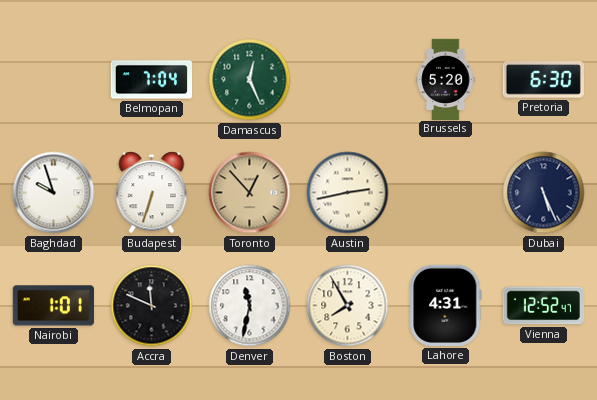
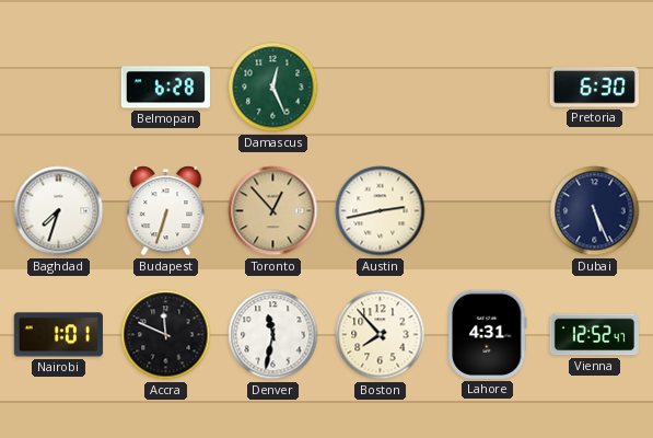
Belmopan: 7:04 -> 6:28 (165, 88)
Brussels: 5:20 -> none (446, 79)
Baghdad: 9:57 -> 7:33 (59, 211)
Boston: 7:55 -> 7:53 (381, 335)
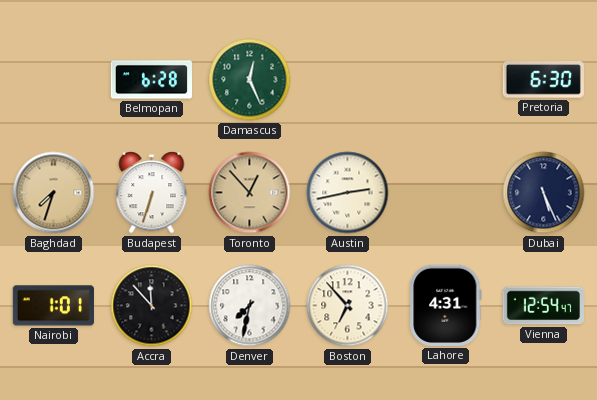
Baghdad dial: white -> champagne (54, 193)
Accra: 11:49 -> 11:53 (152, 306)
Denver: 11:32 -> 7:32 (250, 306)
Boston: 7:53 -> 6:53 (348, 306)
Vienna: 12:52 -> 12:54 (543, 306)
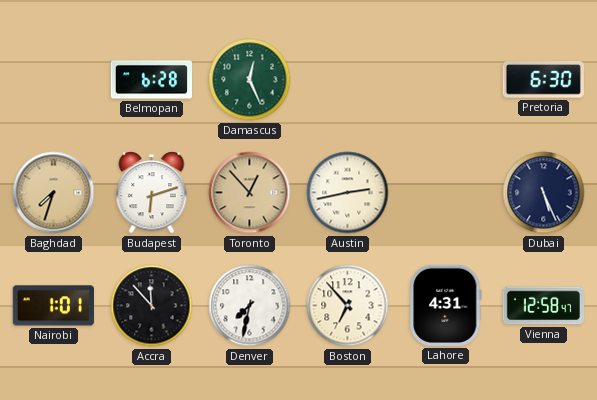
Budapest: 6:33 -> 6:12 (152, 193)
Vienna: 12:54 -> 12:58 (543, 306)
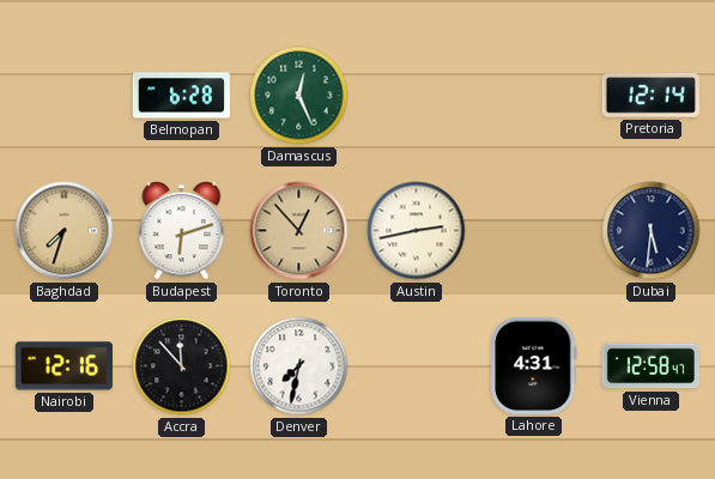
Pretoria: 6:30 -> 12:14 (650, 96)
Dubai: 5:26 -> 5:31 (652, 231)
Nairobi: 1:01 -> 12:16 (63, 366)
Boston: 6:53 -> none (348, 306)
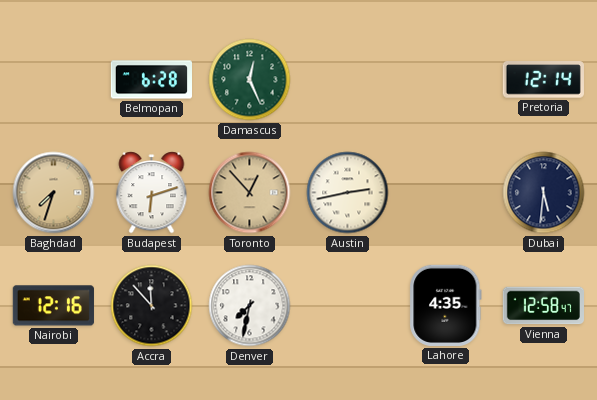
Lahore: 4:31 -> 4:35 (446, 305)
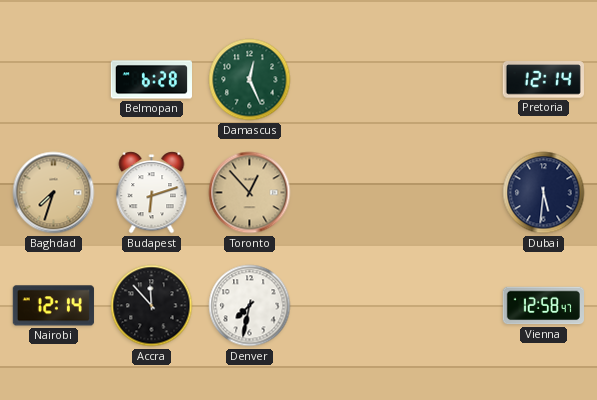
Austin: 2:43 -> none (348, 193)
Nairobi: 12:16 -> 12:14 (53, 306)
Lahore: 4:35 -> none (446, 305)
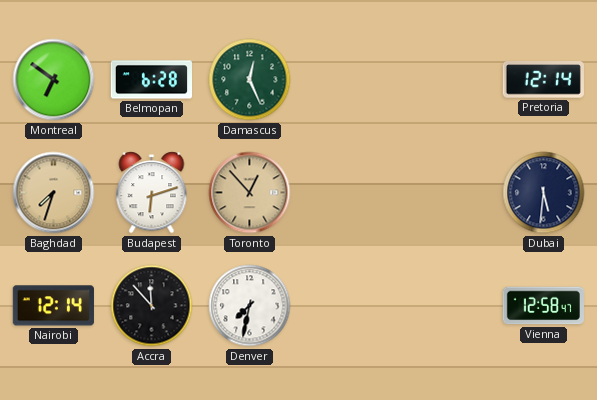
Montreal: none -> 6:51 (54, 80)
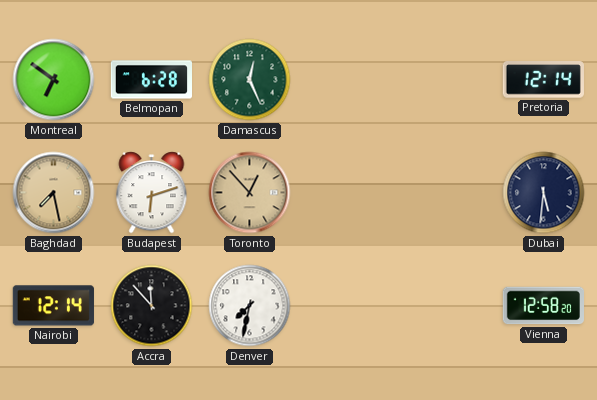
Baghdad: 7:33 -> 7:28 (54, 193)
Vienna: 12:58:47 -> 12:58:20 (543, 306)
